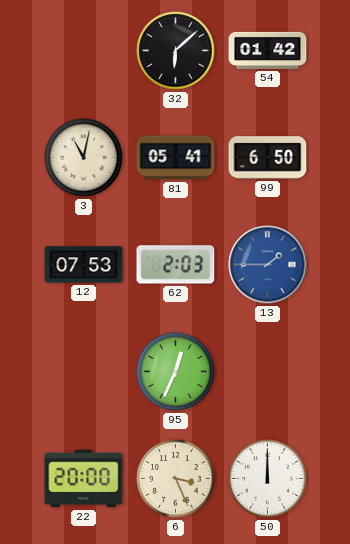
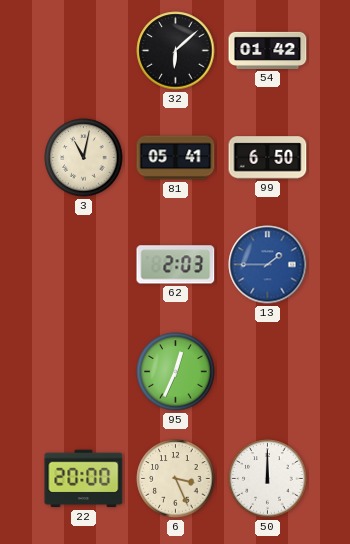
12: 07:53 -> none (84, 265)
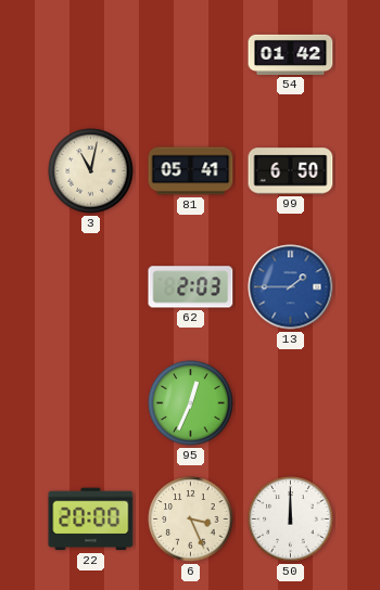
32: 6:08 -> none (176, 51)
